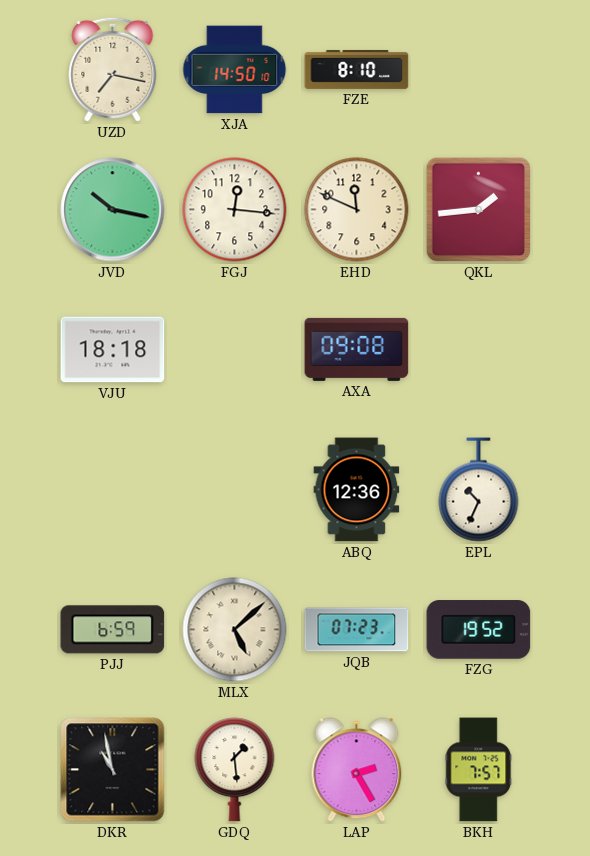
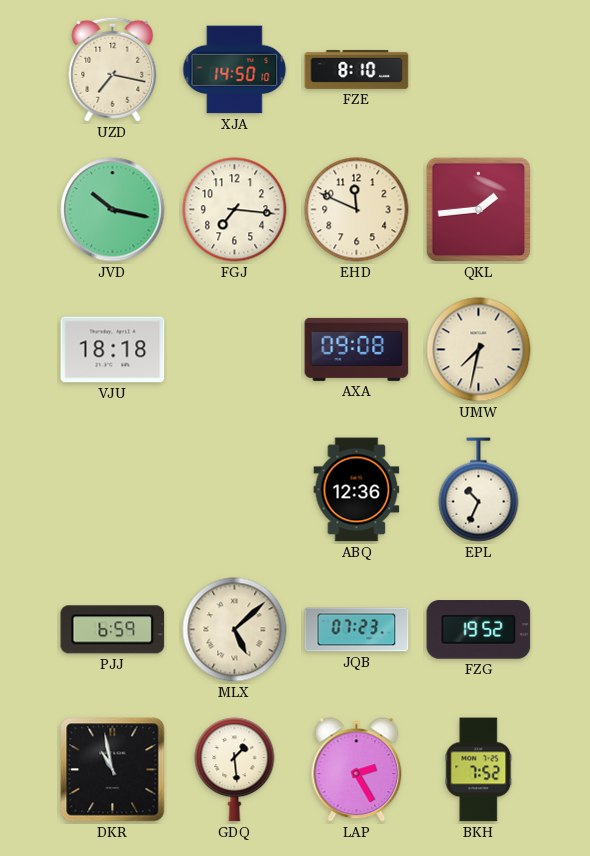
FGJ: 12:16 -> 7:16 (235, 210)
UMW: none -> 7:32 (479, 350)
BKH: 7:57 -> 7:52 (479, 770)
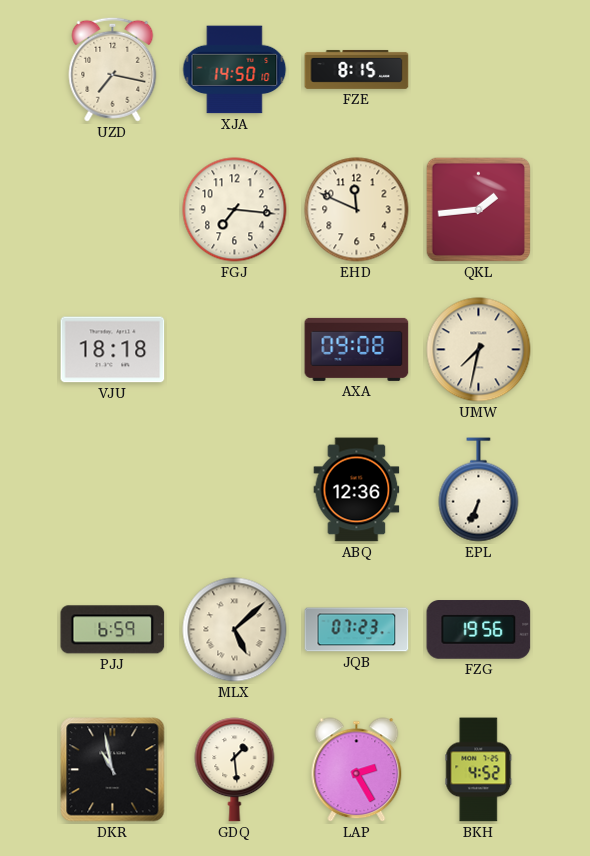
FZE: 8:10 -> 8:15 (357, 69)
JVD: 10:17 -> none (113, 210)
EPL: 10:34 -> 6:34 (479, 490)
FZG: 19:52 -> 19:56 (479, 630)
BKH: 7:52 -> 4:52 (479, 770)
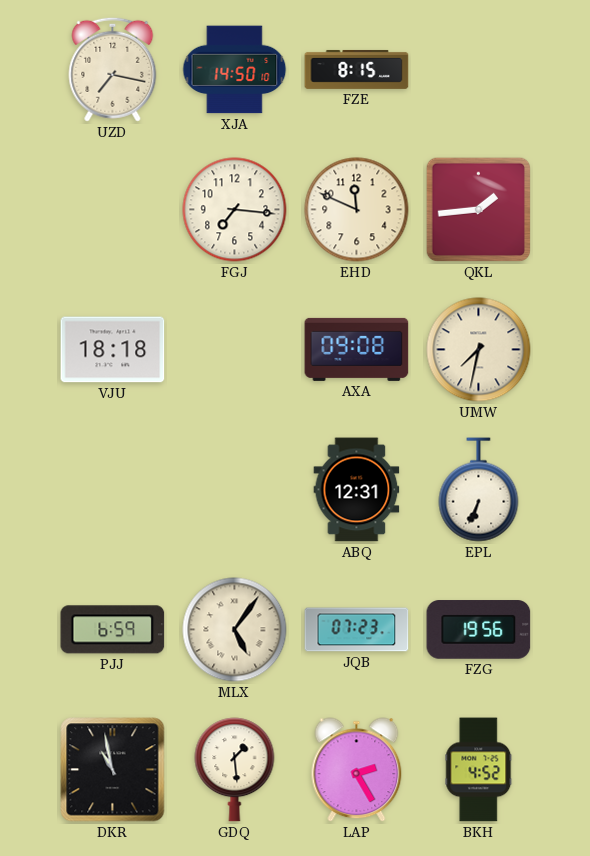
ABQ: 12:36 -> 12:31 (357, 490)
MLX: 5:08 -> 5:06 (235, 630)
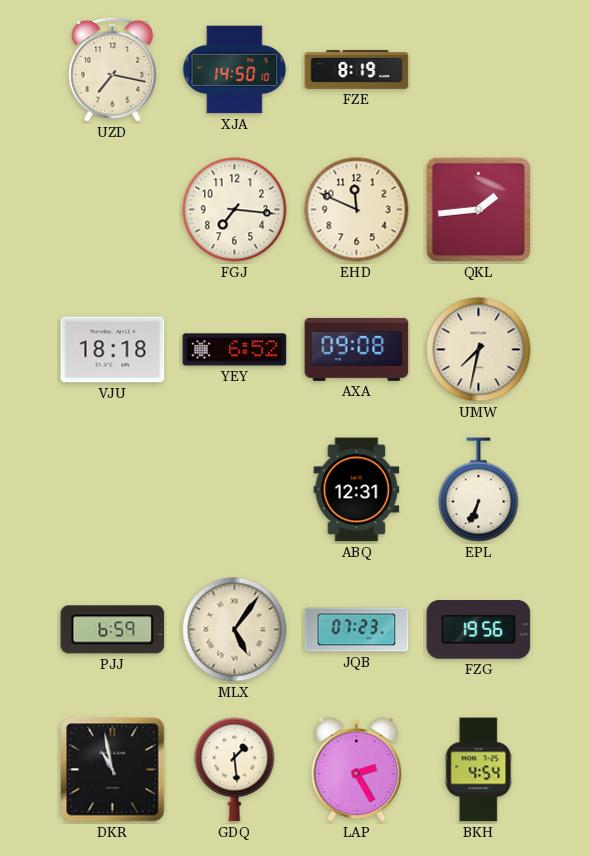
FZE: 8:15 -> 8:19 (357, 69)
YEY: none -> 6:52 (235, 350)
BKH: 4:52 -> 4:54 (479, 770)
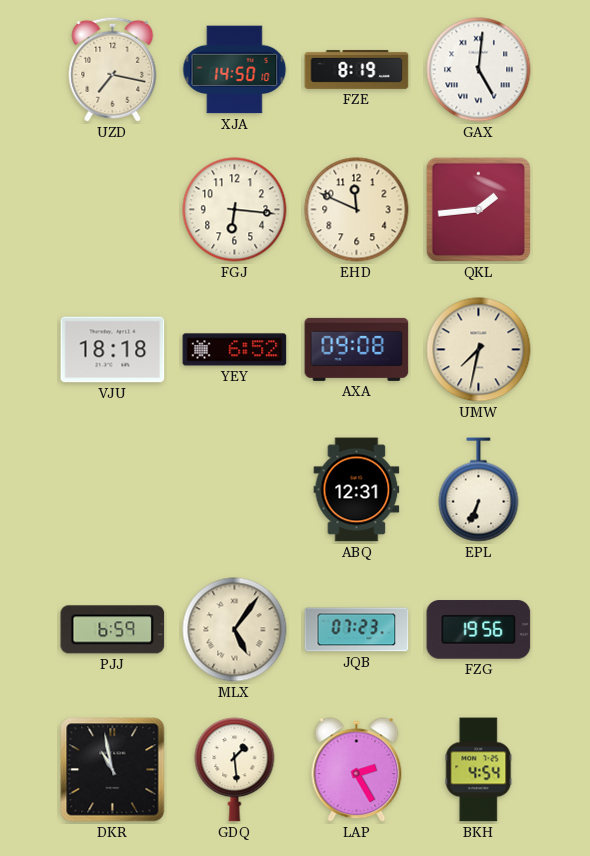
GAX: none -> 5:01 (479, 70)
FGJ: 7:16 -> 6:16 (235, 210)
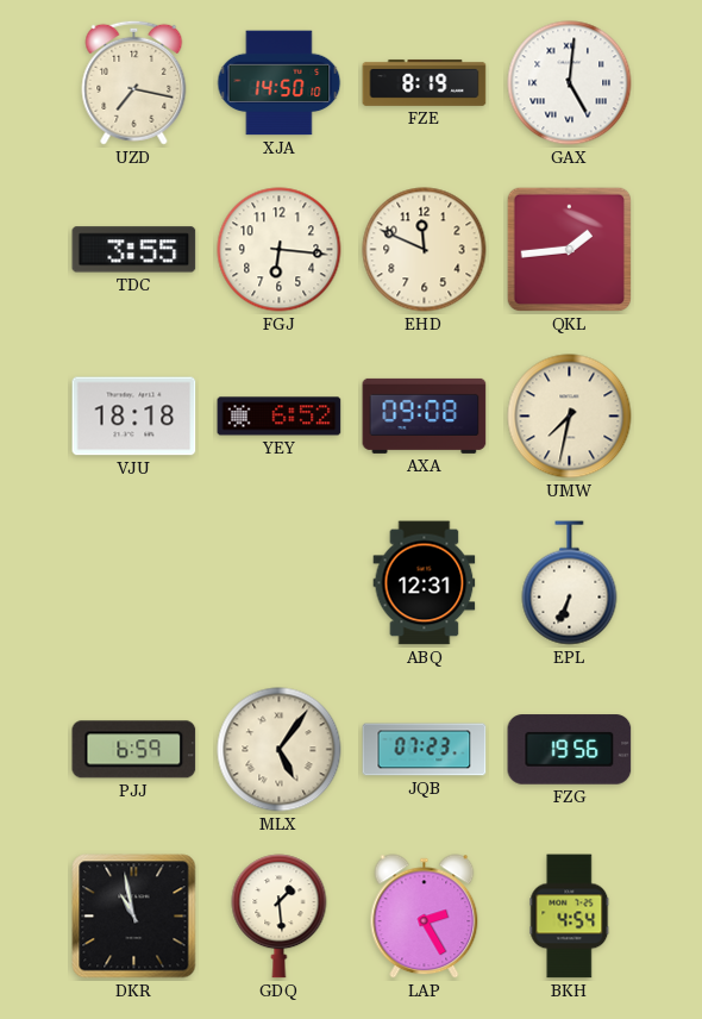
TDC: none -> 3:55 (134, 250)
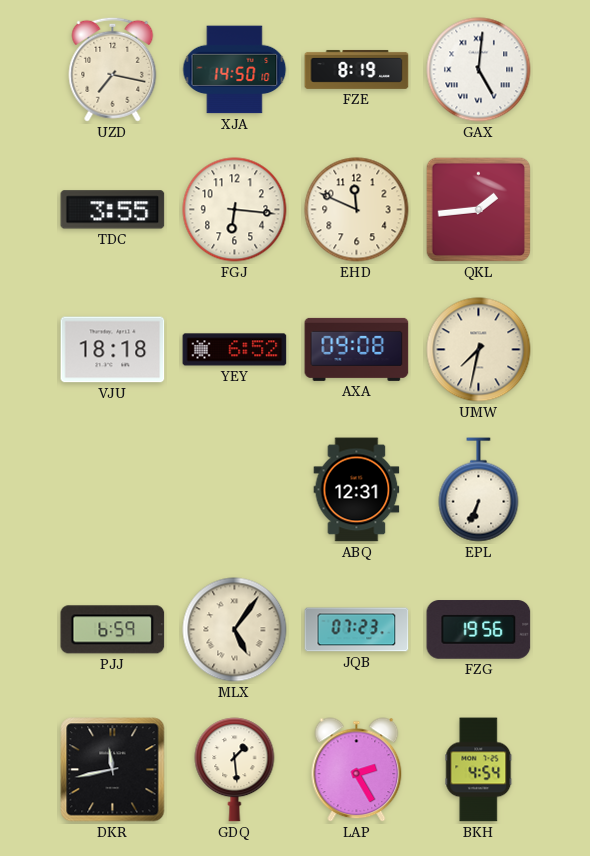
DKR: 10:58 -> 11:43 (113, 770)
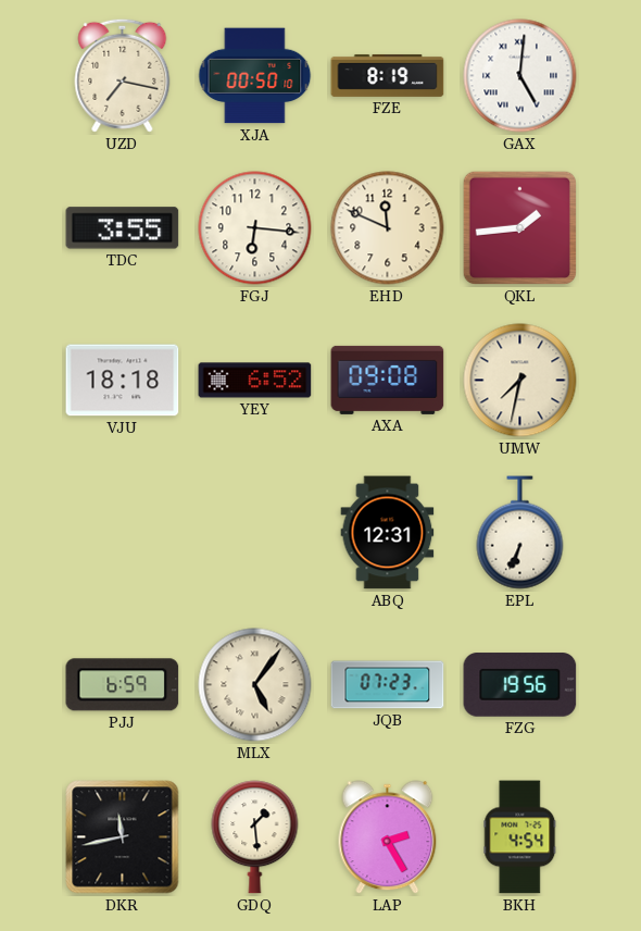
XJA: 14:50 -> 00:50 (255, 76)
